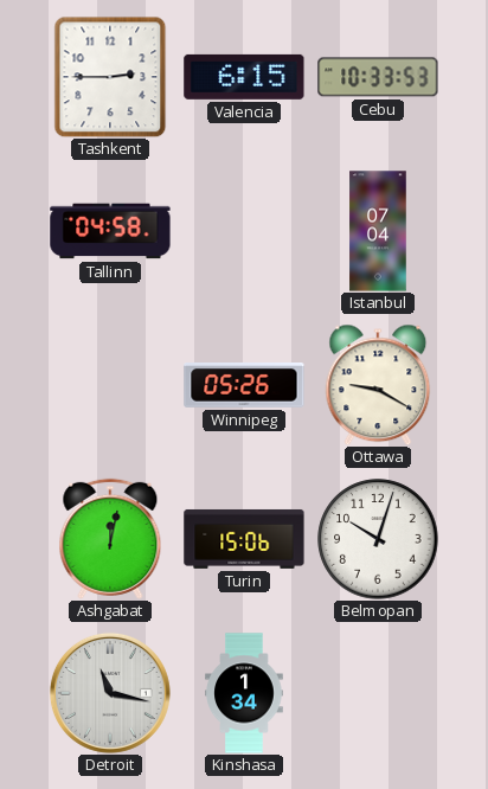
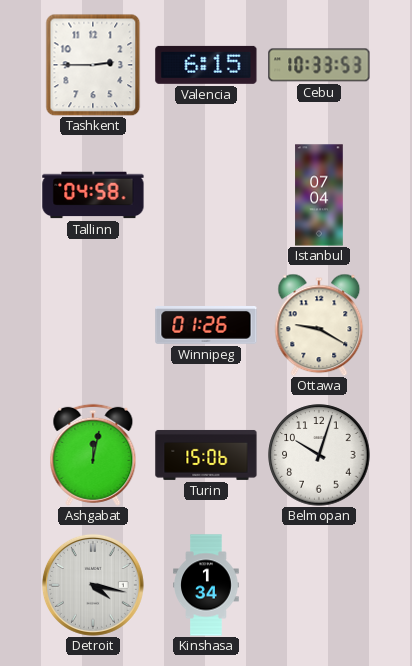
Winnipeg: 05:26 -> 01:26 (206, 326)
Detroit: 11:17 -> 4:17 (93, 585)
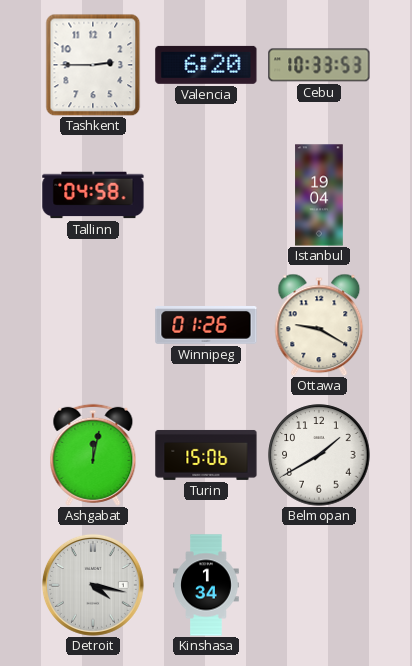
Valencia: 6:15 -> 6:20 (206, 65)
Istanbul: 07:04 -> 19:04 (319, 195)
Belmopan: 10:03 -> 1:40 (319, 455)
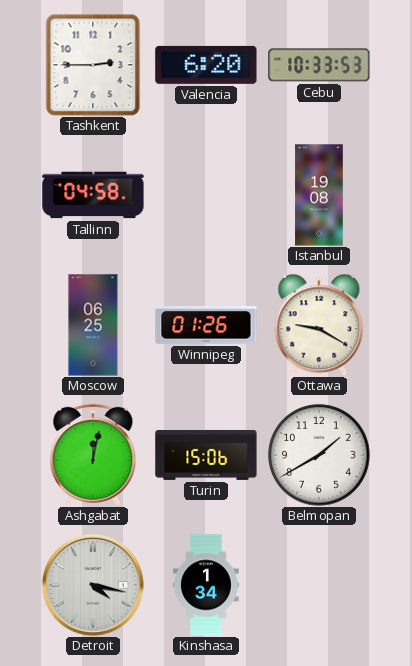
Istanbul: 19:04 -> 19:08 (319, 195)
Moscow: none -> 06:25 (93, 325)
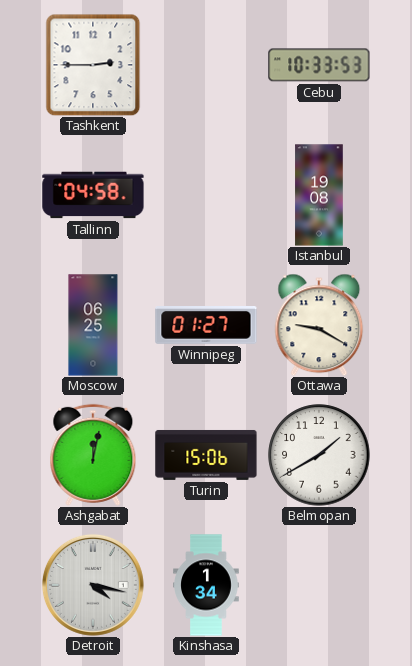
Valencia: 6:20 -> none (206, 65)
Winnipeg: 01:26 -> 01:27 (206, 326)
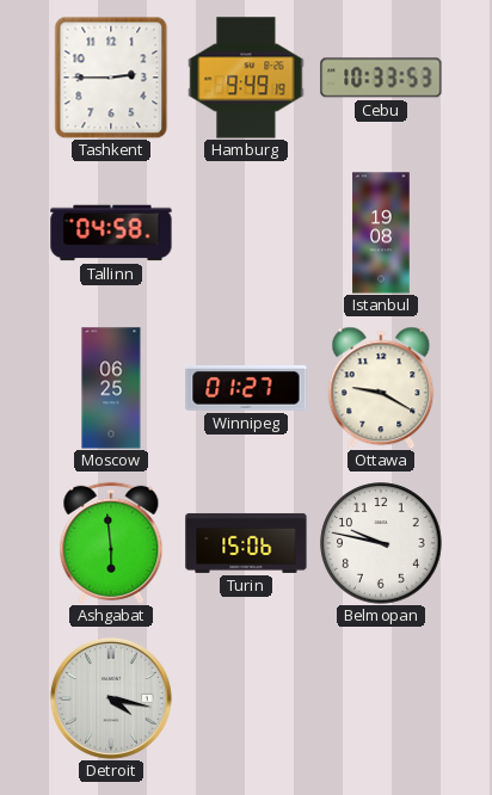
Hamburg: none -> 9:49 (246, 78)
Ashgabat: 12:02 -> 5:59 (111, 543)
Belmopan: 1:40 -> 9:47 (381, 543)
Kinshasa: 1:34 -> none (206, 585)
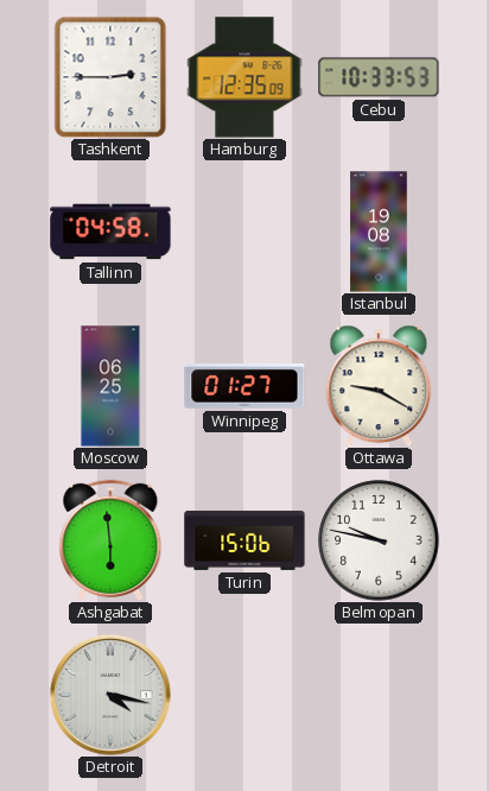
Hamburg: 9:49 -> 12:35 (244, 77)
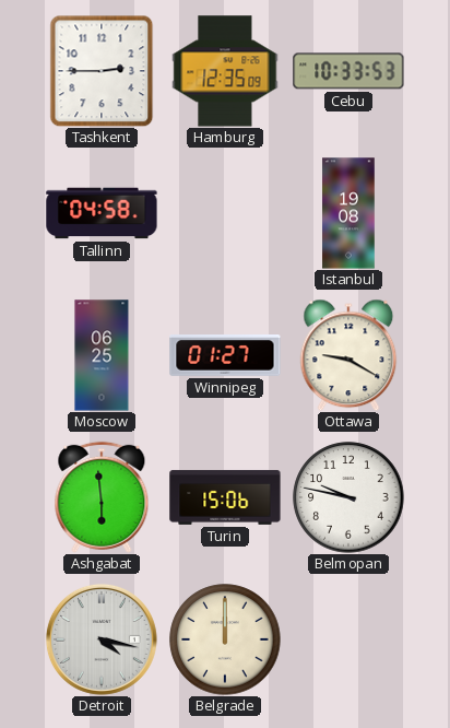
Belgrade: none -> 12:00 (225, 639)
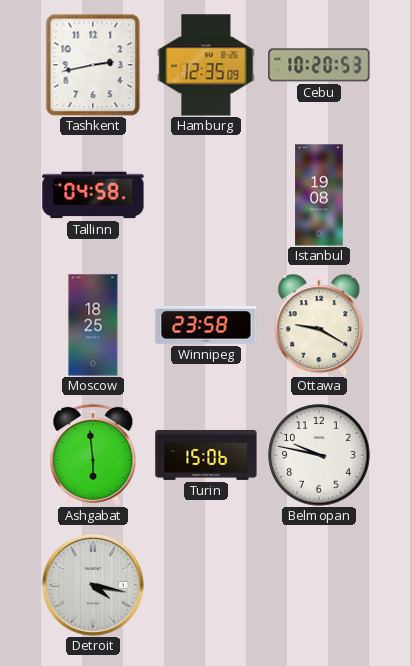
Tashkent: 2:45 -> 2:43 (93, 65)
Cebu: 10:33 -> 10:20 (319, 65)
Moscow: 06:25 -> 18:25 (93, 325)
Winnipeg: 01:27 -> 23:58 (206, 326)
Belgrade: 12:00 -> none (225, 639)
